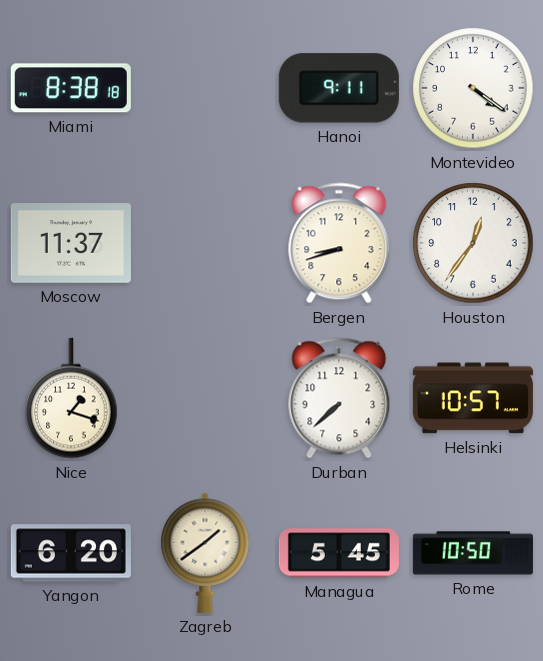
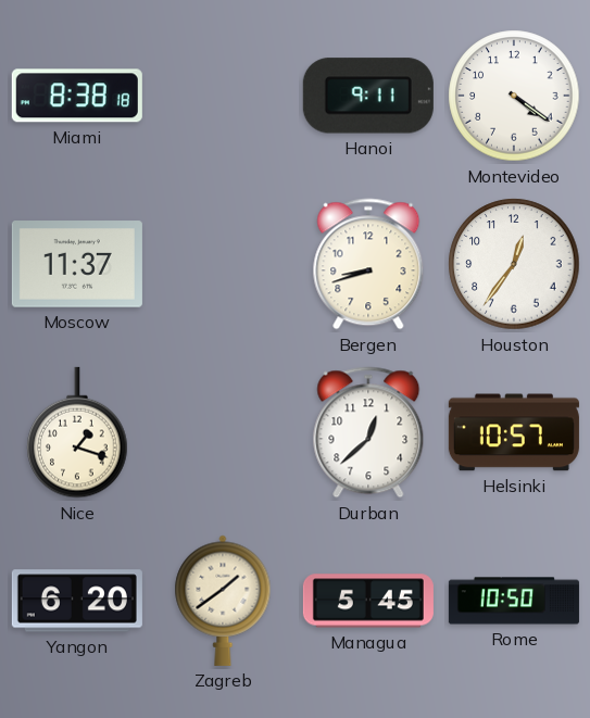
Durban: 7:38 -> 12:38 (368, 432)
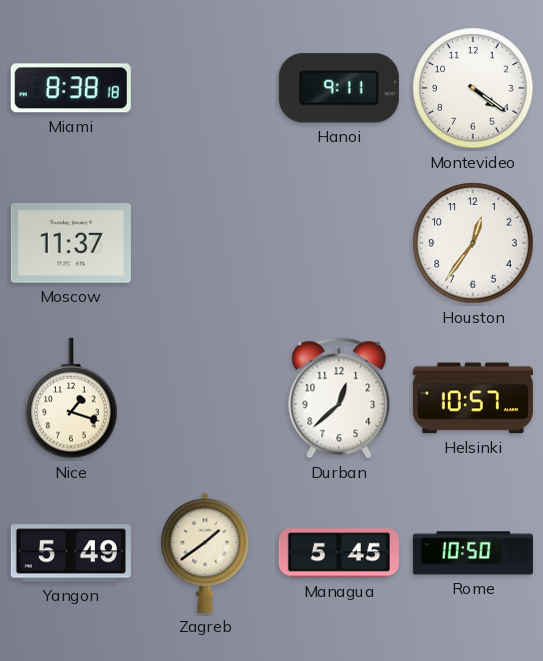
Bergen: 8:42 -> none (368, 264)
Yangon: 6:20 -> 5:49 (71, 553)
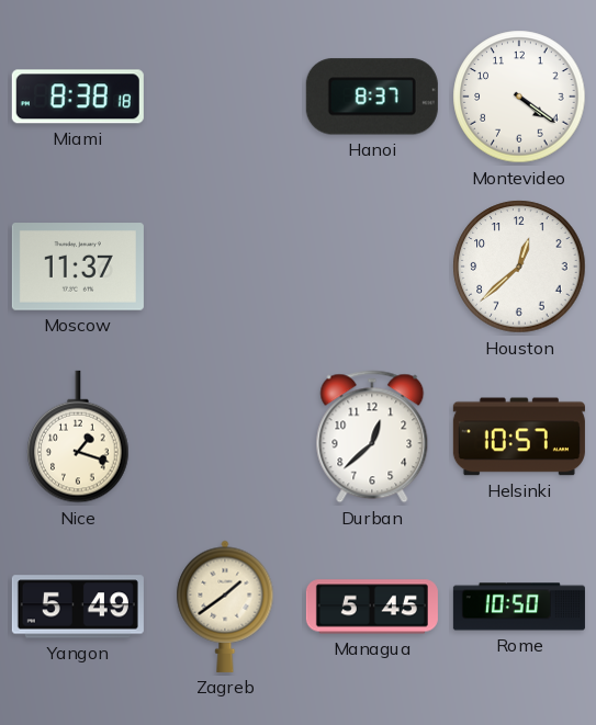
Hanoi: 9:11 -> 8:37 (372, 97)
Houston: 12:36 -> 12:38 (519, 267)
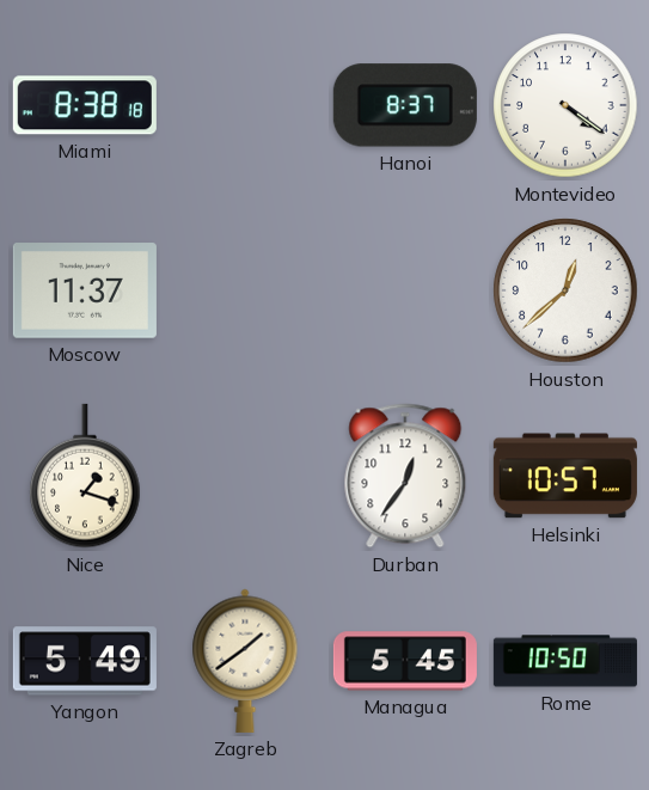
Durban: 12:38 -> 12:36 (405, 476)
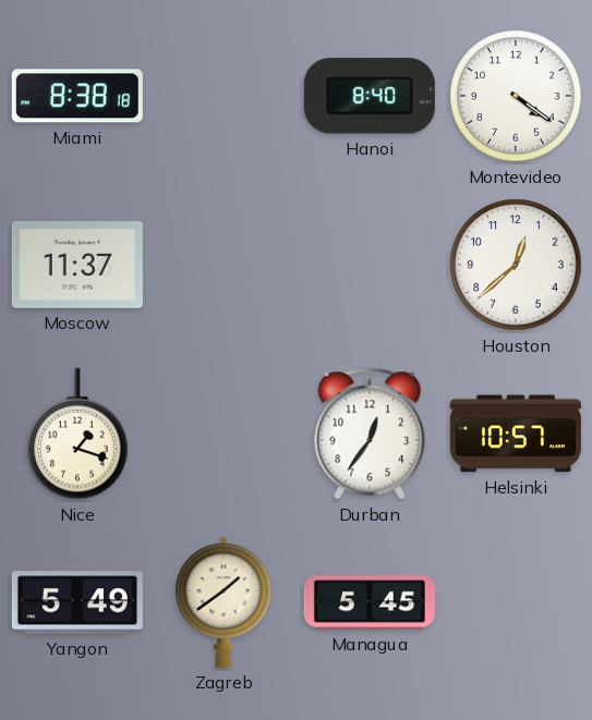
Hanoi: 8:37 -> 8:40 (370, 96)
Rome: 10:50 -> none (565, 661)
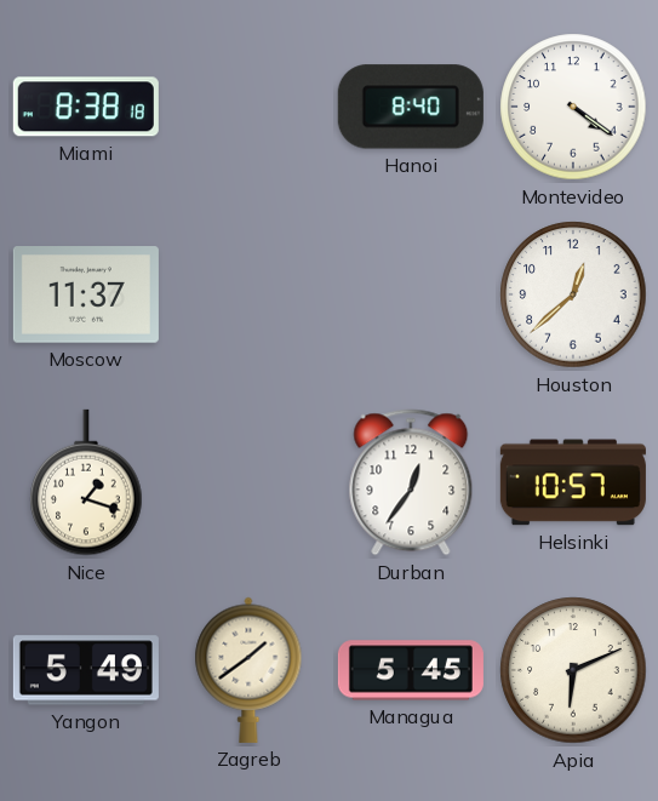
Apia: none -> 6:11 (573, 670)
